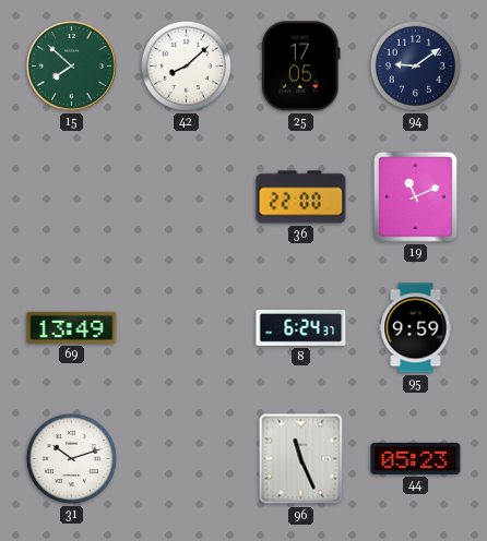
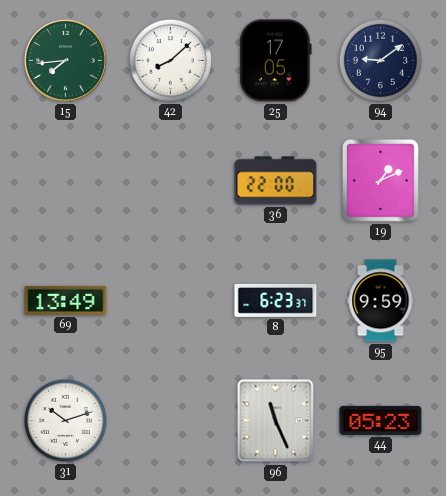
15: 7:52 -> 7:44 (65, 60)
19: 11:11 -> 1:11 (380, 180)
8: 6:24 -> 6:23 (276, 300)
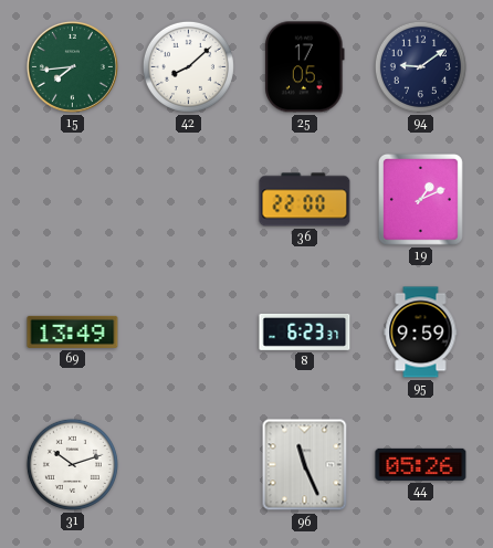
44: 05:23 -> 05:26 (421, 464)
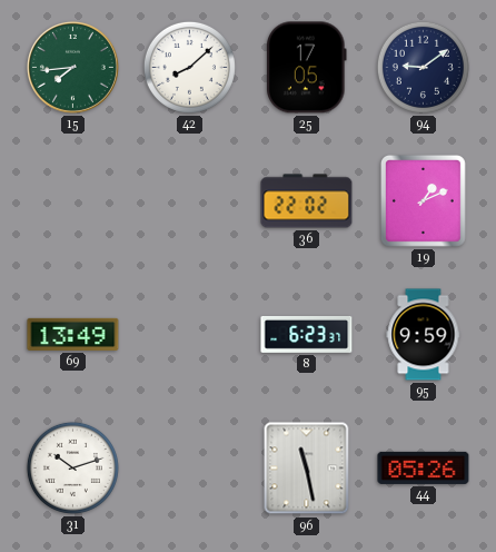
36: 22:00 -> 22:02 (307, 201)
96: 11:26 -> 11:28 (307, 469)
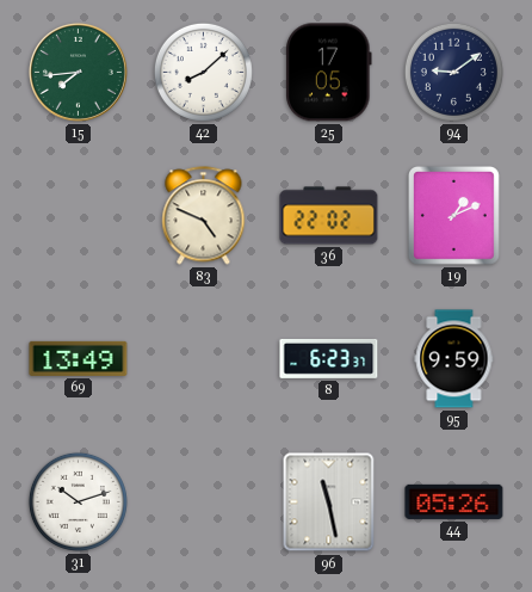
83: none -> 4:49 (204, 216)
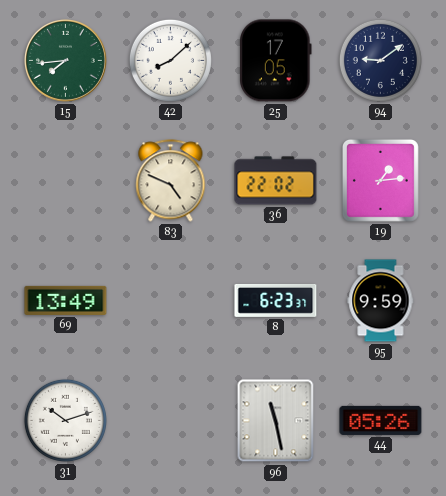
19: 1:11 -> 1:14 (380, 180)
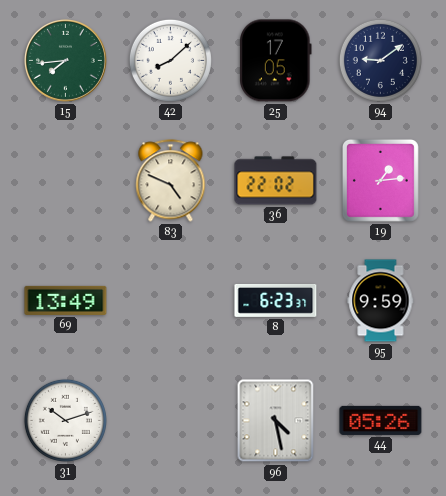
96: 11:28 -> 4:28 (276, 421)
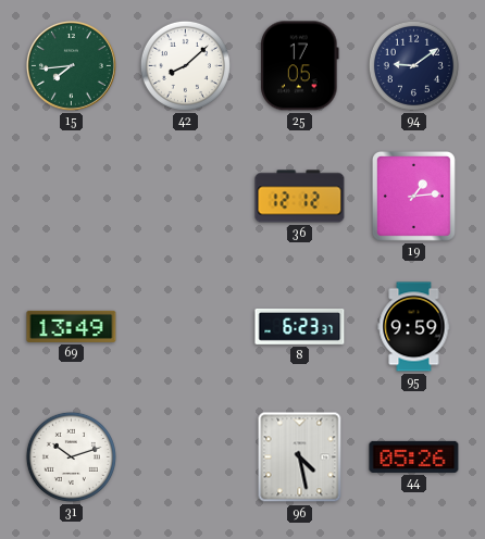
83: 4:49 -> none (171, 181)
36: 22:02 -> 12:12 (300, 197)
